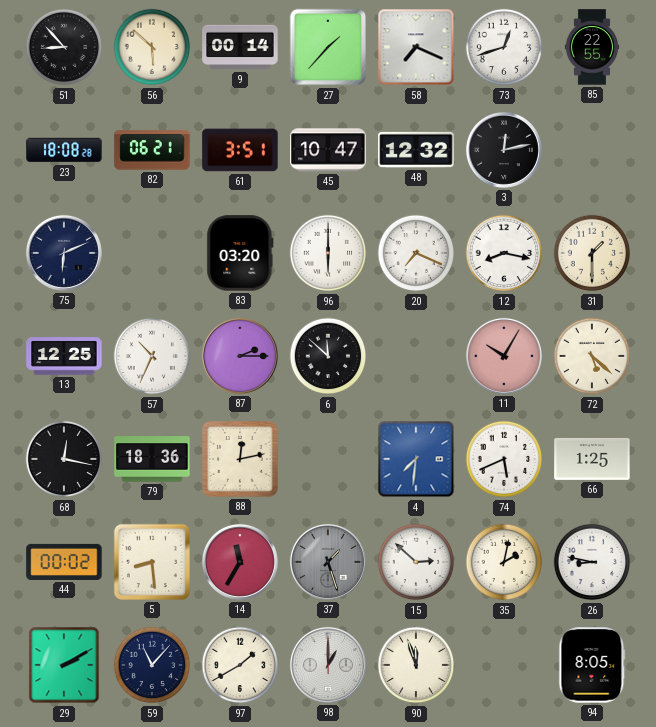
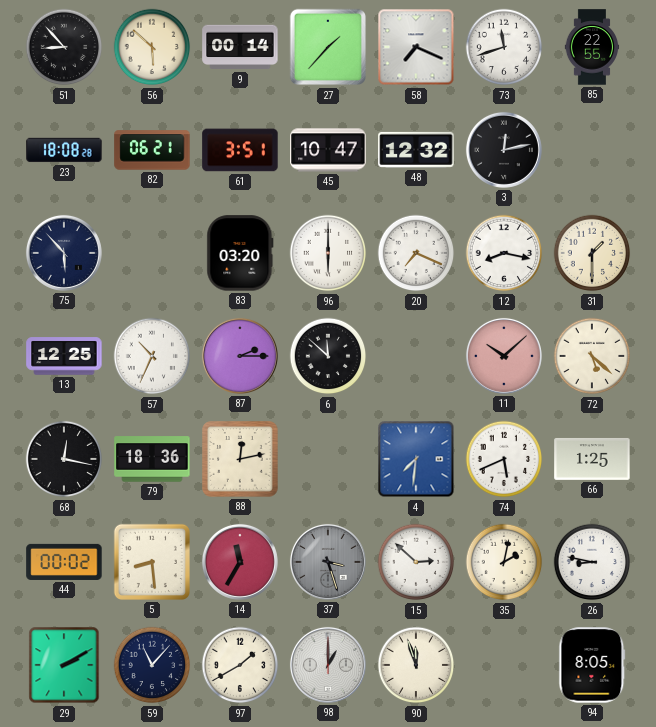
73: 12:42 -> 11:42 (504, 47)
75: 6:11 -> 5:53 (64, 253)
11: 10:05 -> 10:08 (504, 356)
37: 1:27 -> 3:27 (328, 562)
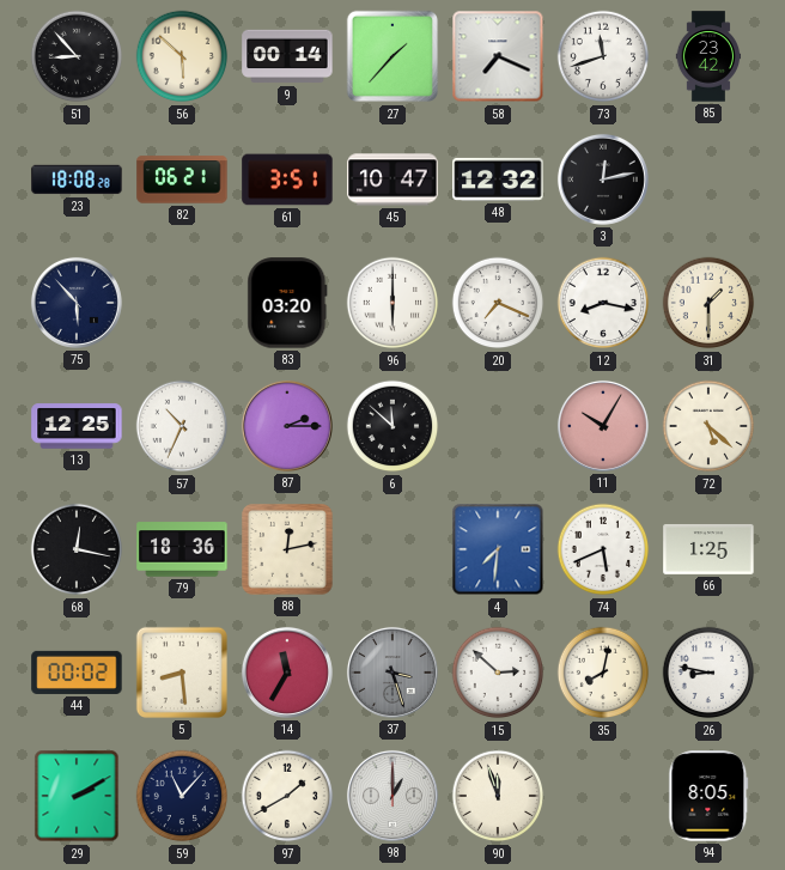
85: 22:55 -> 23:42 (708, 56)
11: 10:08 -> 10:05 (603, 426)
35: 2:02 -> 8:02 (603, 673)
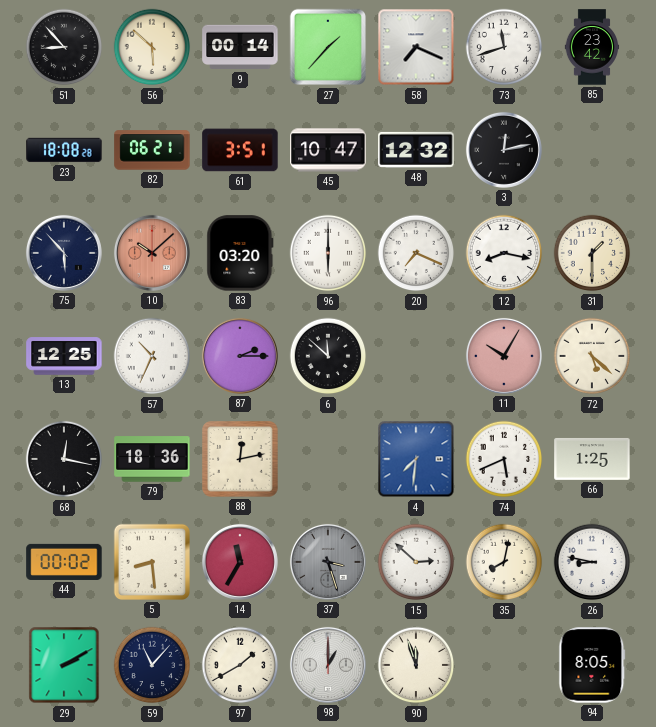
10: none -> 10:08 (152, 253)
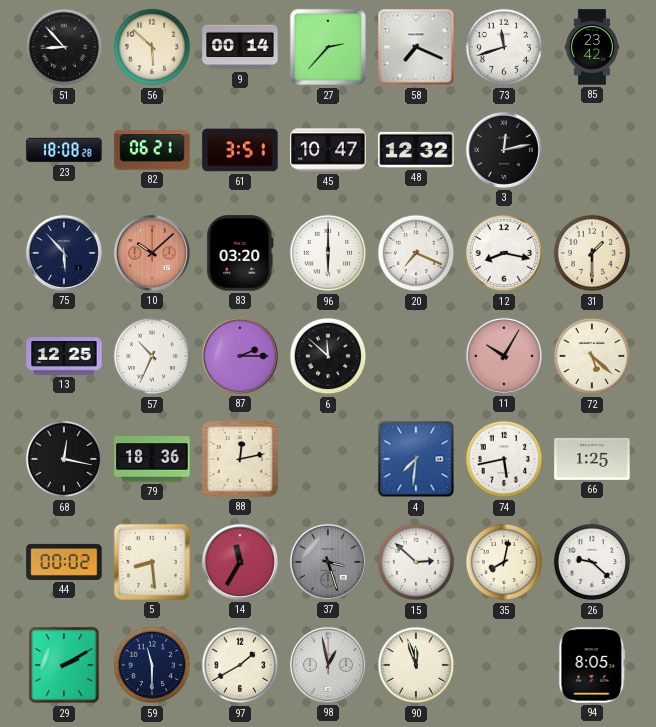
27: 1:37 -> 2:37 (328, 47)
74: 5:41 -> 5:43 (504, 459)
26: 8:47 -> 9:22 (592, 562)
59: 11:07 -> 11:30 (152, 665)
98: 1:00 -> 12:58 (328, 665)
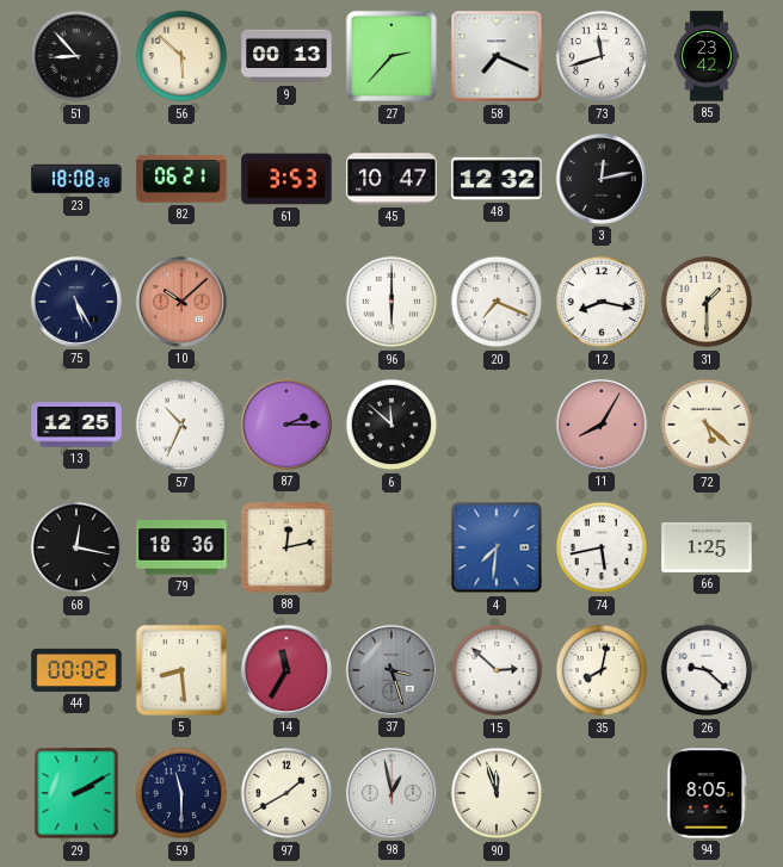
9: 00:14 -> 00:13 (286, 56)
61: 3:51 -> 3:53 (286, 179)
75: 5:53 -> 5:25 (76, 302)
83: 03:20 -> none (240, 253)
11: 10:05 -> 8:05 (602, 425)
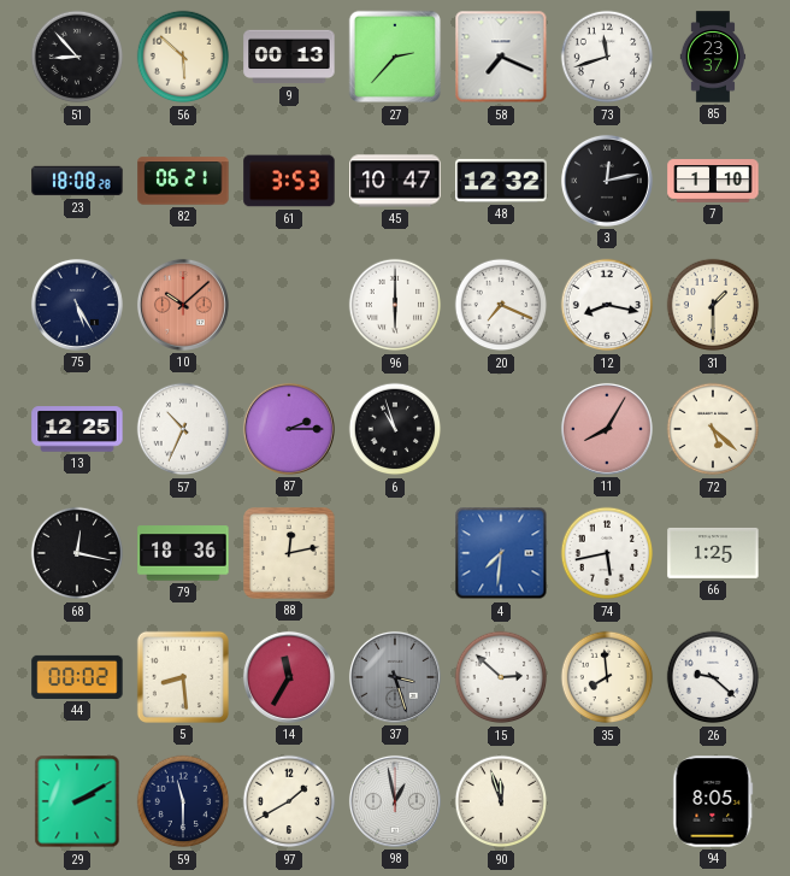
85: 23:42 -> 23:37 (713, 57)
7: none -> 1:10 (713, 181)
6: 11:52 -> 10:57 (395, 429)
35: 8:02 -> 7:59 (607, 677)
